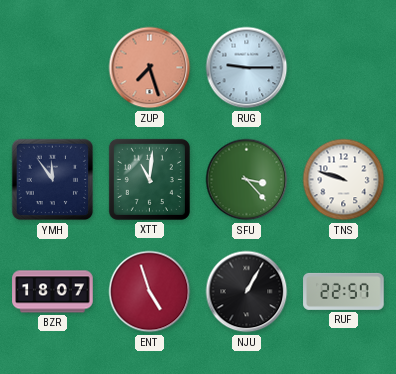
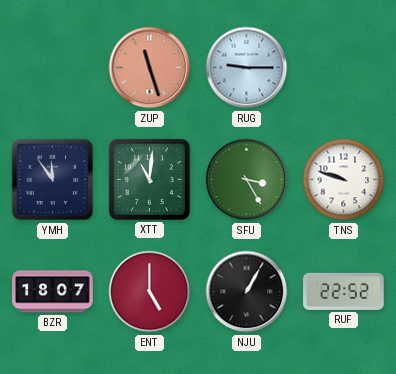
ZUP: 7:27 -> 11:27 (150, 68)
SFU: 3:23 -> 3:25 (247, 180)
ENT: 4:57 -> 5:00 (150, 292)
RUF: 22:57 -> 22:52 (344, 291)
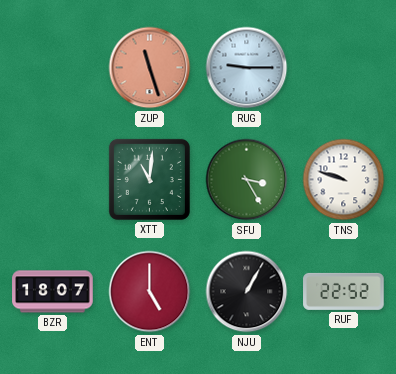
YMH: 11:54 -> none (53, 180)
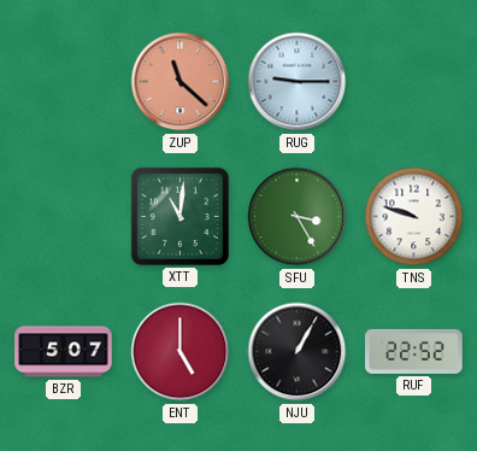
ZUP: 11:27 -> 11:22 (181, 82)
BZR: 18:07 -> 5:07 (64, 352)
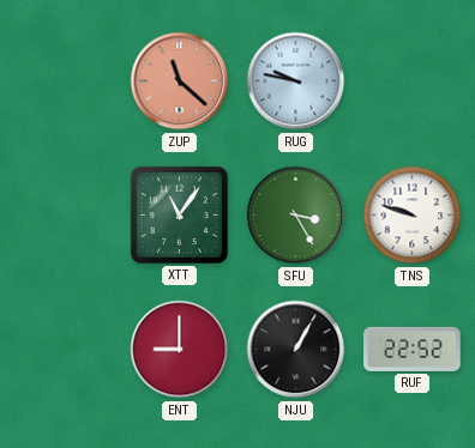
RUG: 9:15 -> 9:47 (296, 81)
XTT: 11:01 -> 11:06 (179, 214)
BZR: 5:07 -> none (64, 352)
ENT: 5:00 -> 9:00 (180, 350)
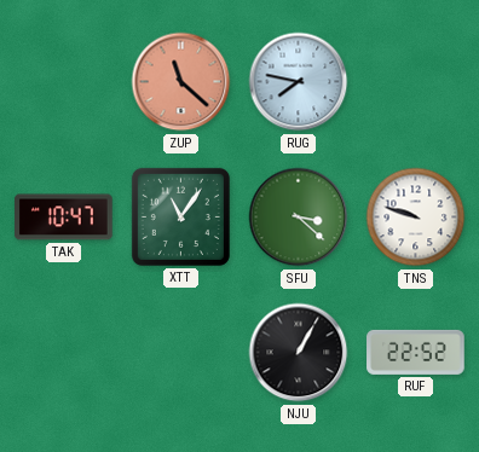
RUG: 9:47 -> 7:47 (299, 82)
TAK: none -> 10:47 (64, 218)
SFU: 3:25 -> 3:22 (299, 218)
ENT: 9:00 -> none (180, 350)
